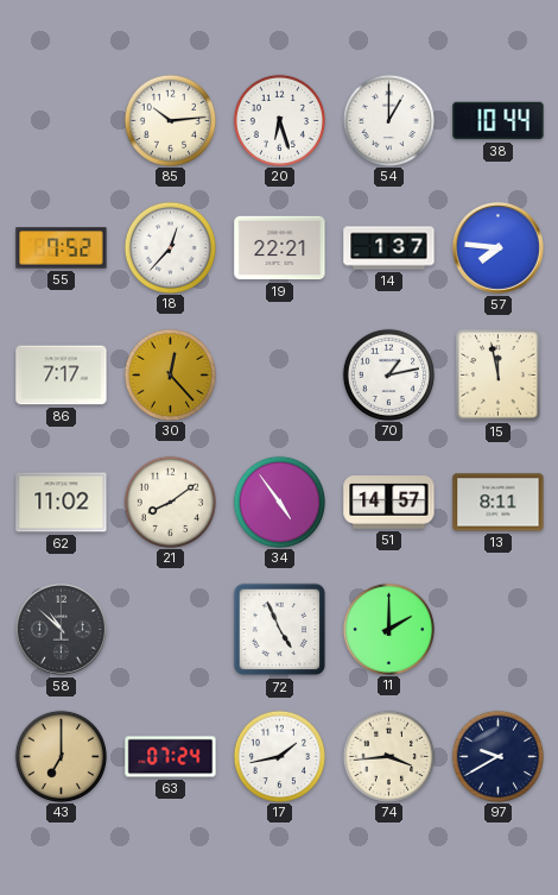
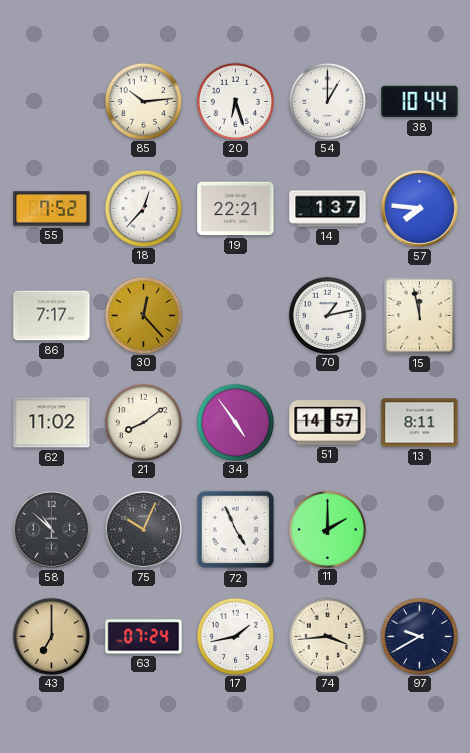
75: none -> 10:04 (143, 529)
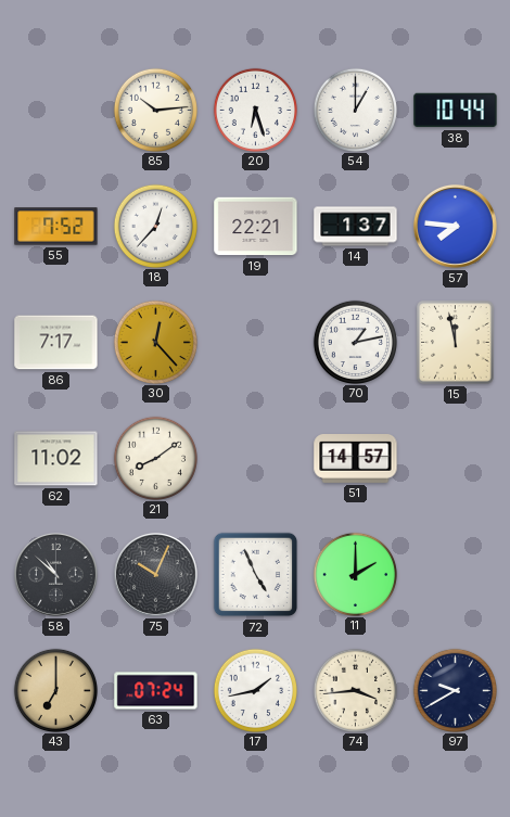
34: 4:54 -> none (235, 422)
13: 8:11 -> none (420, 423)
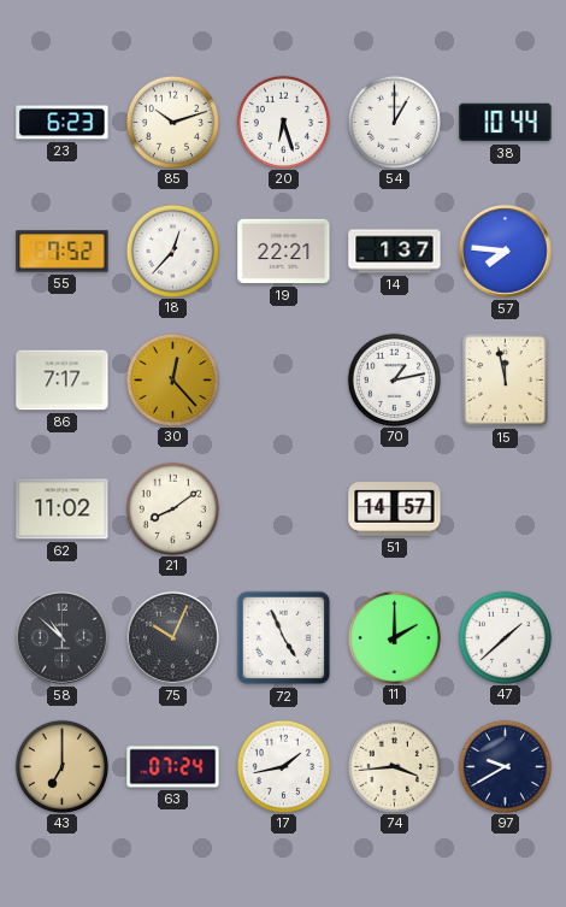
23: none -> 6:23 (63, 123)
85: 10:14 -> 10:12 (172, 122)
47: none -> 1:38 (505, 637)
